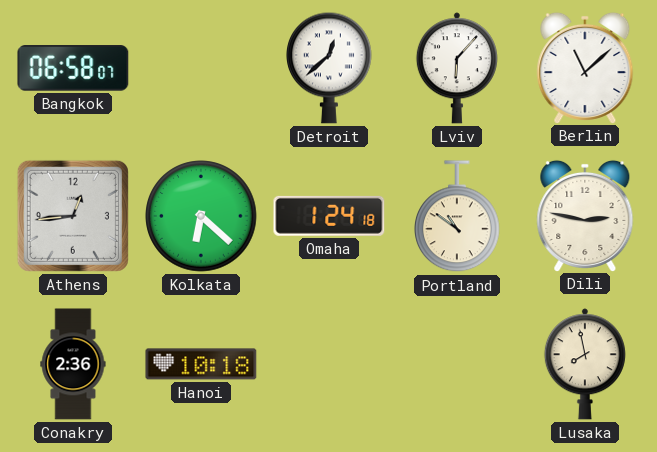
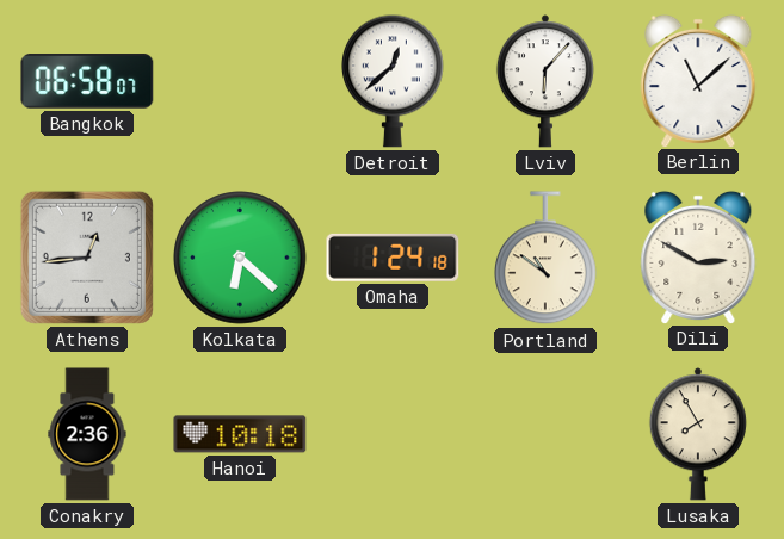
Dili: 2:47 -> 2:50 (698, 256)
Lusaka: 7:58 -> 7:55 (698, 434)
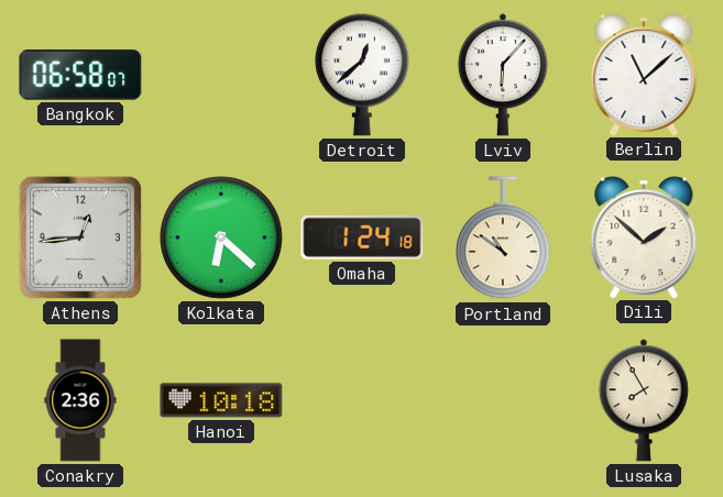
Dili: 2:50 -> 1:52 (644, 236)
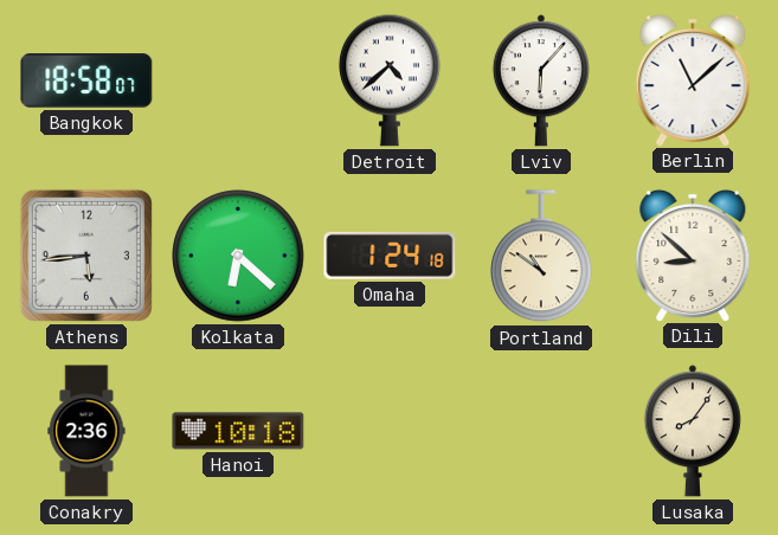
Bangkok: 06:58 -> 18:58 (86, 80)
Detroit: 12:38 -> 4:38 (391, 80)
Athens: 12:44 -> 5:44 (86, 256)
Dili: 1:52 -> 8:52 (693, 254)
Lusaka: 7:55 -> 8:06 (693, 431)
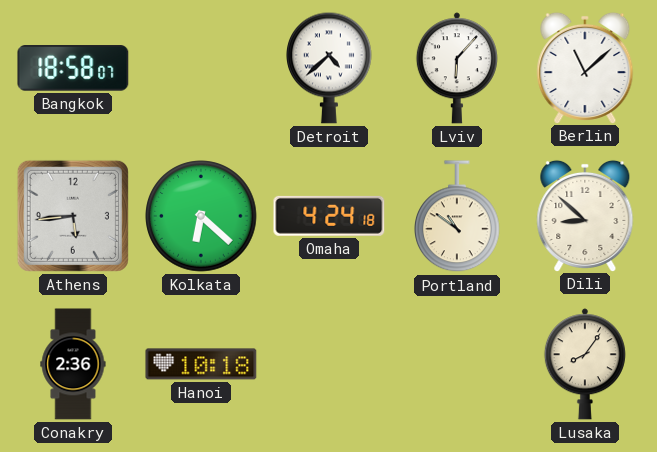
Omaha: 1:24 -> 4:24 (329, 216)
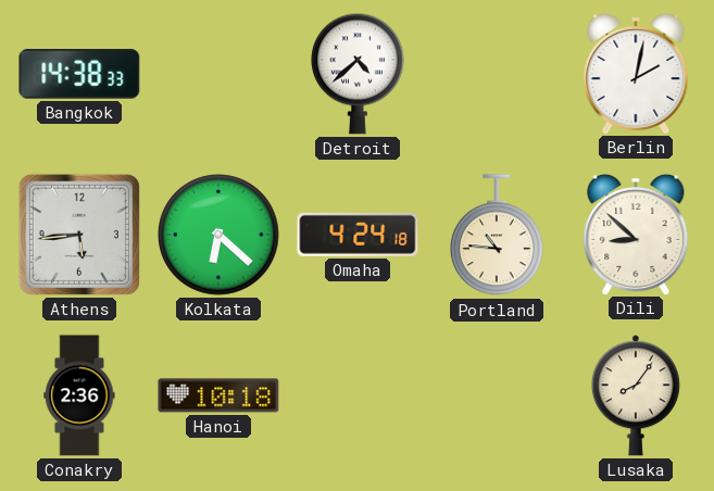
Bangkok: 18:58 -> 14:38 (79, 74)
Lviv: 6:07 -> none (457, 68)
Berlin: 11:08 -> 2:02 (636, 73)
Portland: 10:51 -> 10:46 (498, 236)
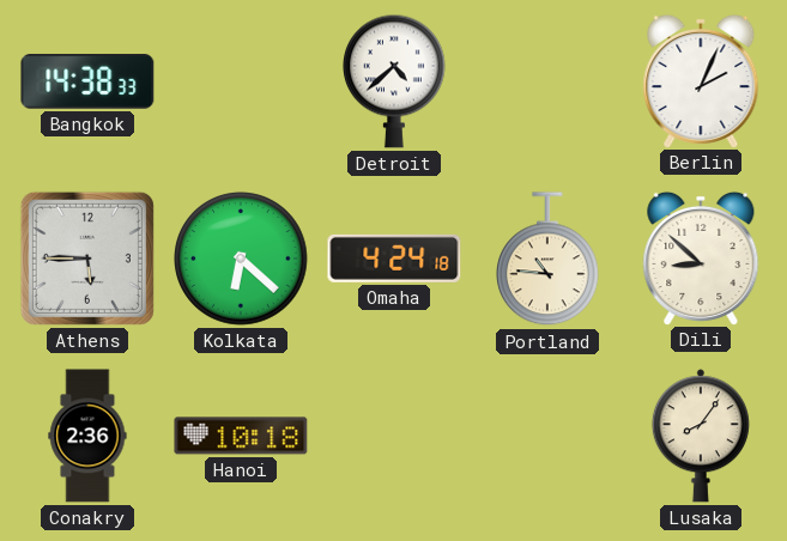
Berlin: 2:02 -> 2:04 (701, 80)
Athens: 5:44 -> 5:45 (87, 259)
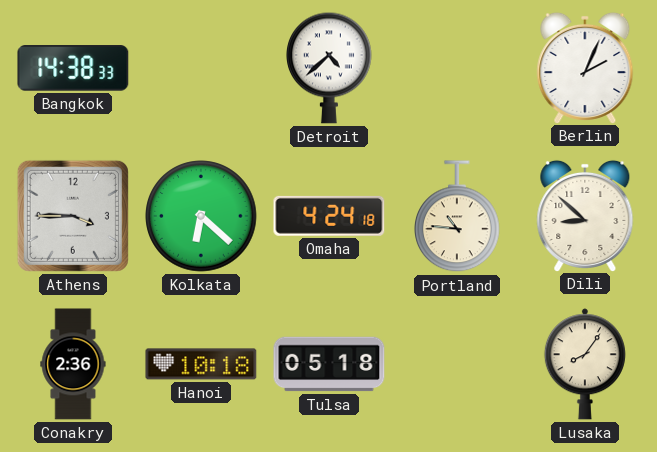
Athens: 5:45 -> 3:45 (73, 216)
Tulsa: none -> 05:18 (329, 364)
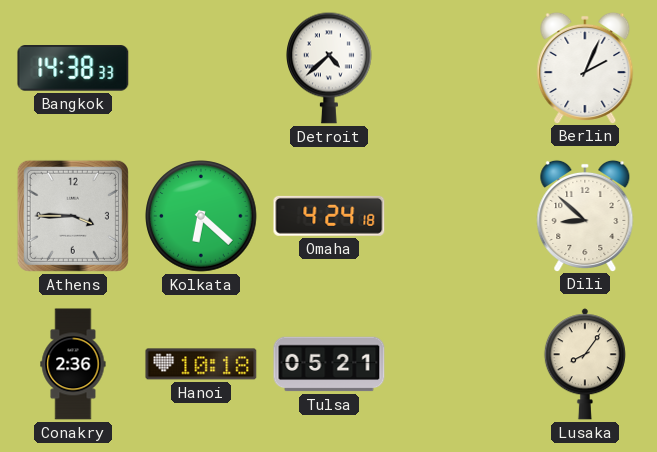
Portland: 10:46 -> none (458, 217)
Tulsa: 05:18 -> 05:21 (329, 364)
